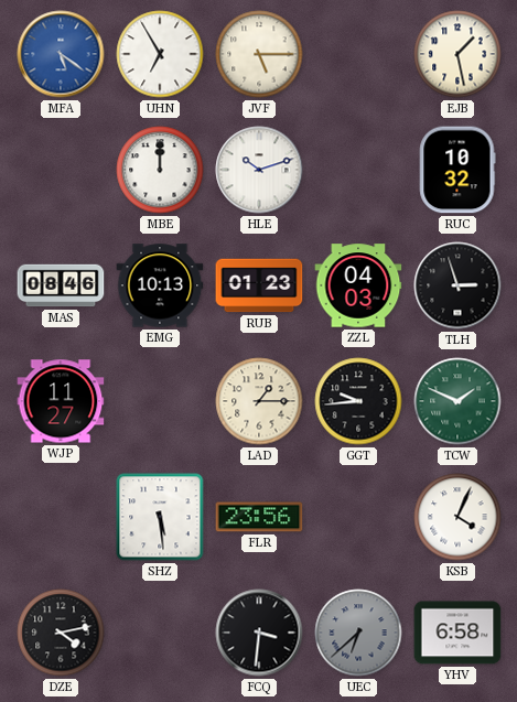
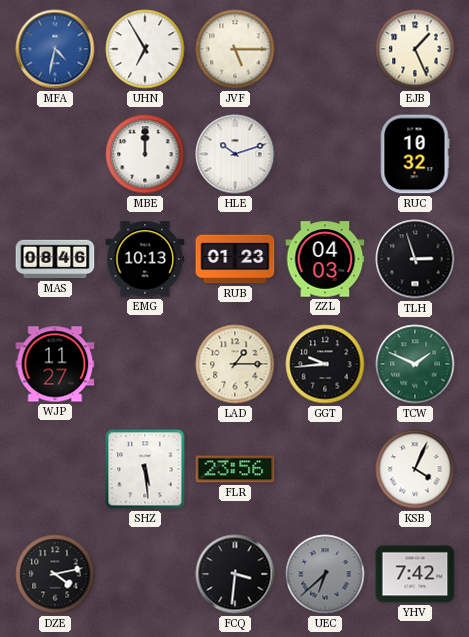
MFA: 5:21 -> 4:32 (55, 49)
EJB: 1:28 -> 1:26 (415, 49)
YHV: 6:58 -> 7:42 (415, 574)
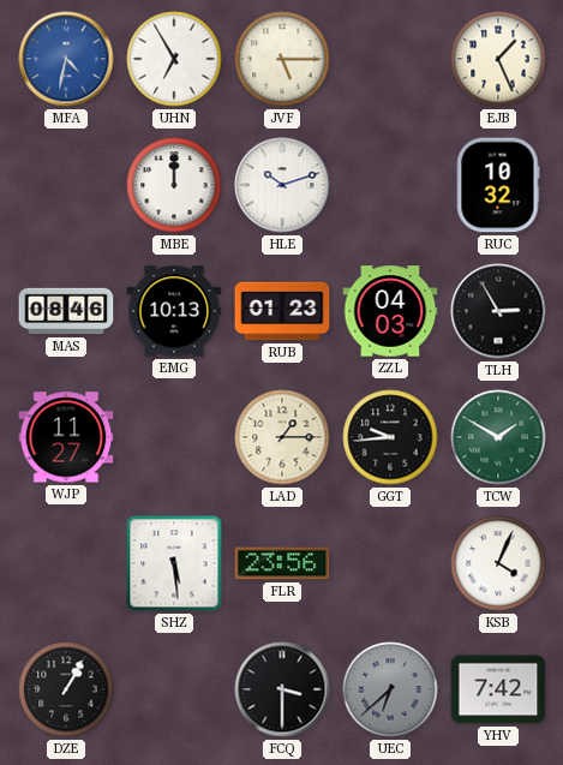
TLH: 2:57 -> 2:55 (498, 311)
TCW: 1:49 -> 1:50 (498, 437)
DZE: 4:13 -> 1:05 (66, 689)
FCQ: 3:31 -> 3:30 (282, 689)
